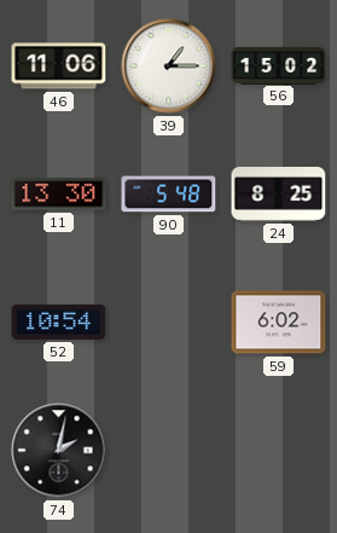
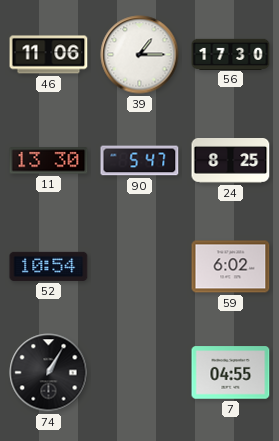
56: 15:02 -> 17:30 (231, 54)
90: 5:48 -> 5:47 (140, 161)
74: 2:02 -> 1:05 (49, 373)
7: none -> 04:55 (231, 373)
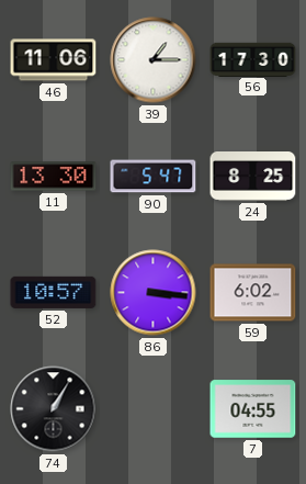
52: 10:54 -> 10:57 (54, 292)
86: none -> 3:16 (154, 293)
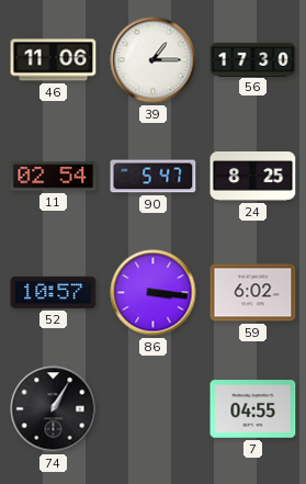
11: 13:30 -> 02:54 (54, 177)
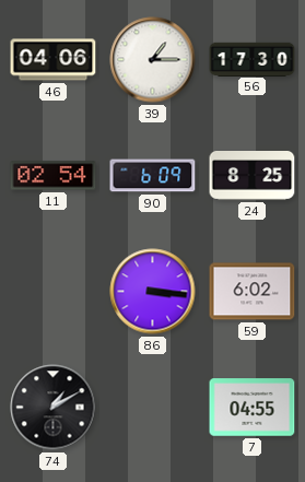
46: 11:06 -> 04:06 (54, 60)
90: 5:47 -> 6:09 (153, 176)
52: 10:57 -> none (54, 292)
74: 1:05 -> 1:10 (54, 408)
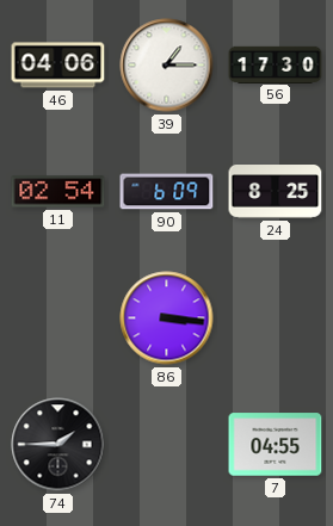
59: 6:02 -> none (253, 292)
74: 1:10 -> 1:45 (58, 445)
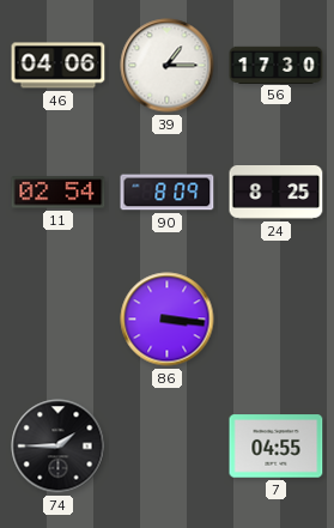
90: 6:09 -> 8:09 (168, 193)
